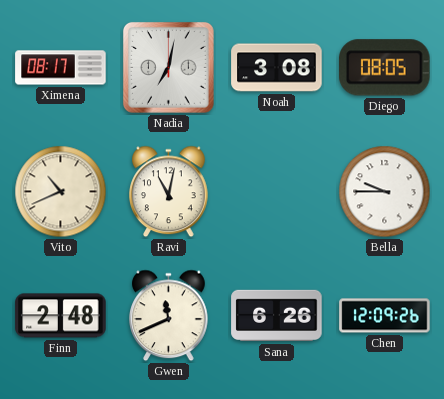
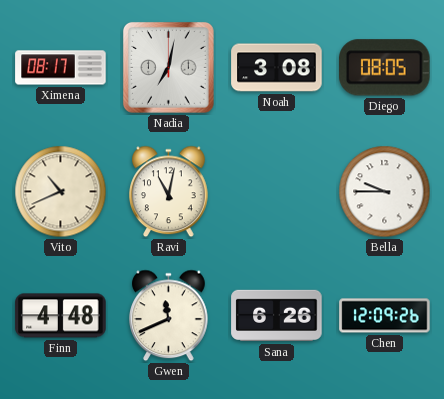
Finn: 2:48 -> 4:48 (61, 316)
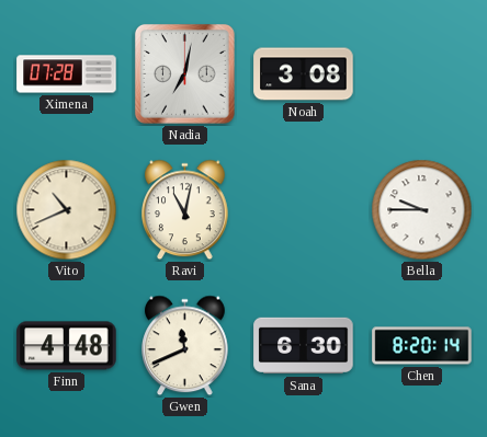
Ximena: 08:17 -> 07:28 (67, 74)
Diego: 08:05 -> none (385, 68)
Sana: 6:26 -> 6:30 (304, 346)
Chen: 12:09 -> 8:20 (422, 346)
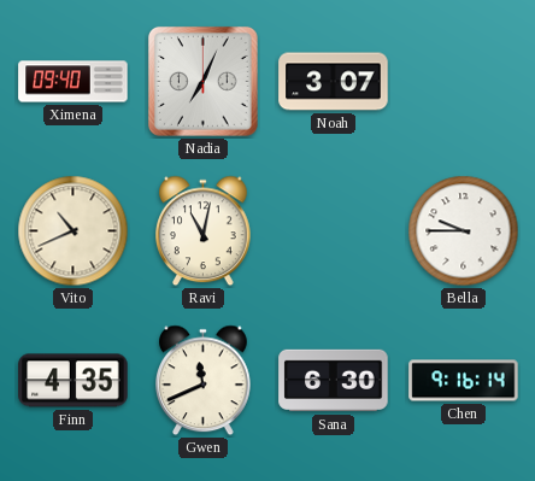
Ximena: 07:28 -> 09:40 (74, 82)
Nadia: 7:02 -> 7:04 (202, 81)
Noah: 3:08 -> 3:07 (334, 82)
Finn: 4:48 -> 4:35 (74, 381)
Chen: 8:20 -> 9:16 (464, 381)
